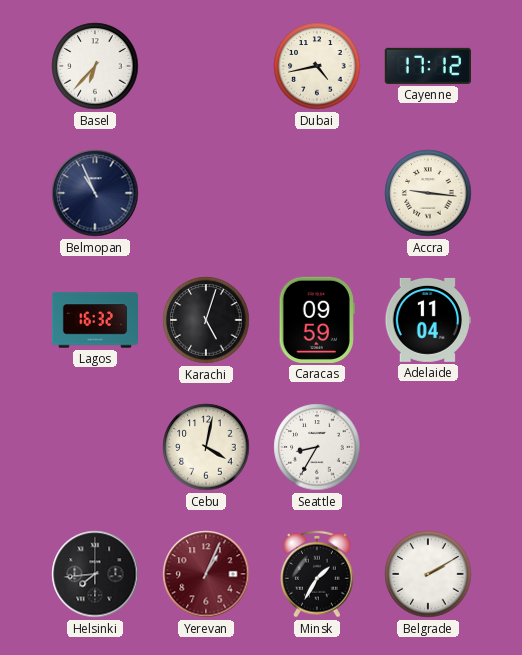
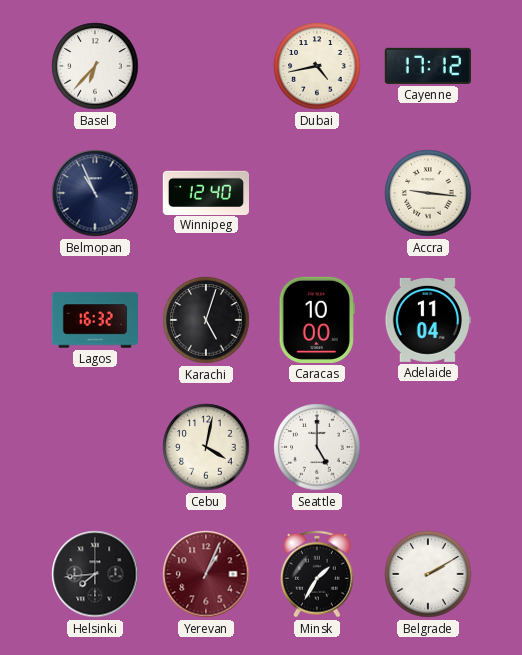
Winnipeg: none -> 12:40 (205, 192)
Caracas: 09:59 -> 10:00 (317, 320)
Seattle: 8:35 -> 5:00 (317, 447)
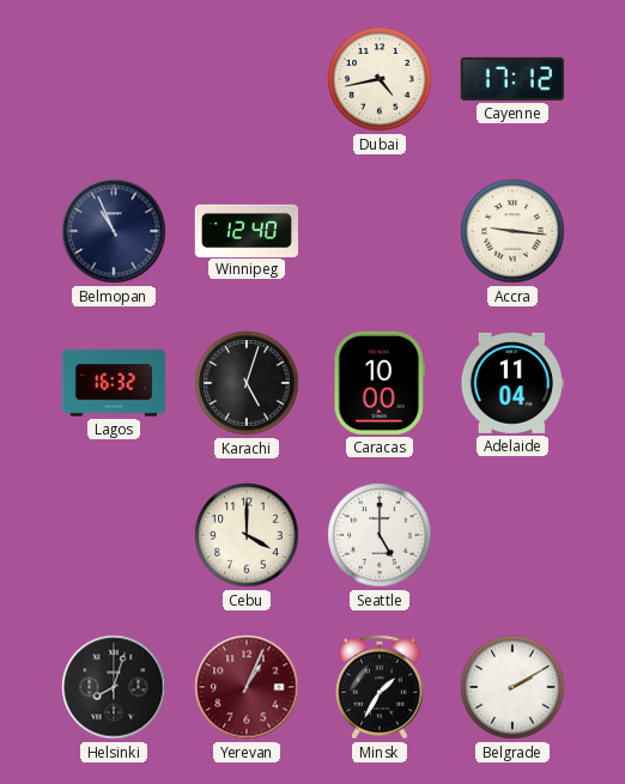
Basel: 6:37 -> none (95, 66)
Cebu: 4:02 -> 4:00 (247, 535)
Helsinki: 7:44 -> 8:03 (114, 687)
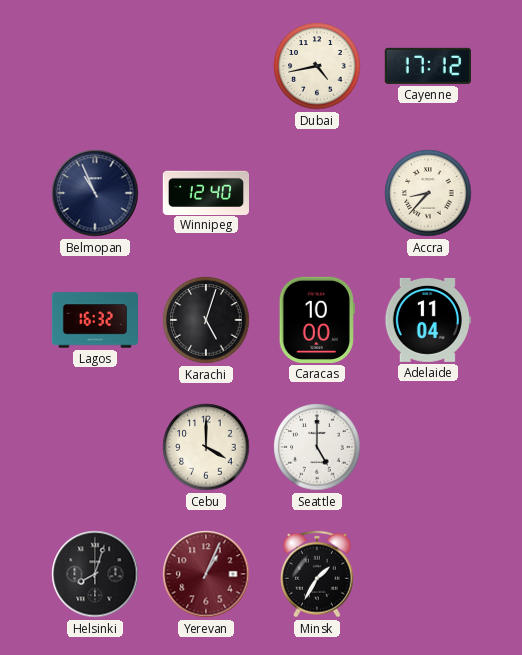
Accra: 9:16 -> 8:37 (428, 193)
Belgrade: 2:10 -> none (512, 687)
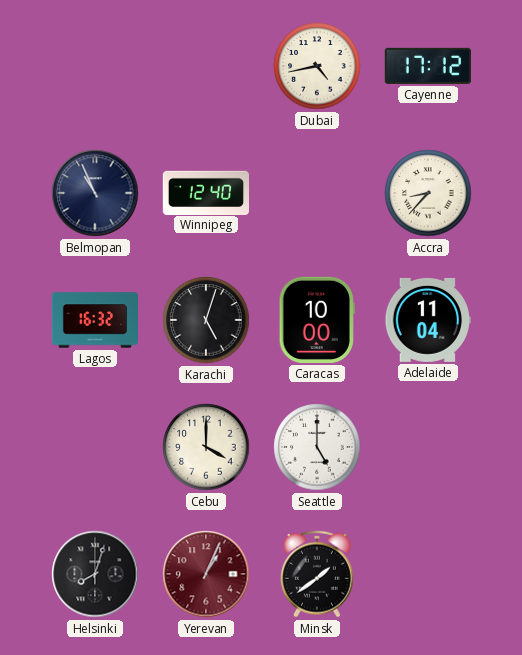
Minsk: 1:35 -> 1:39 (317, 574)
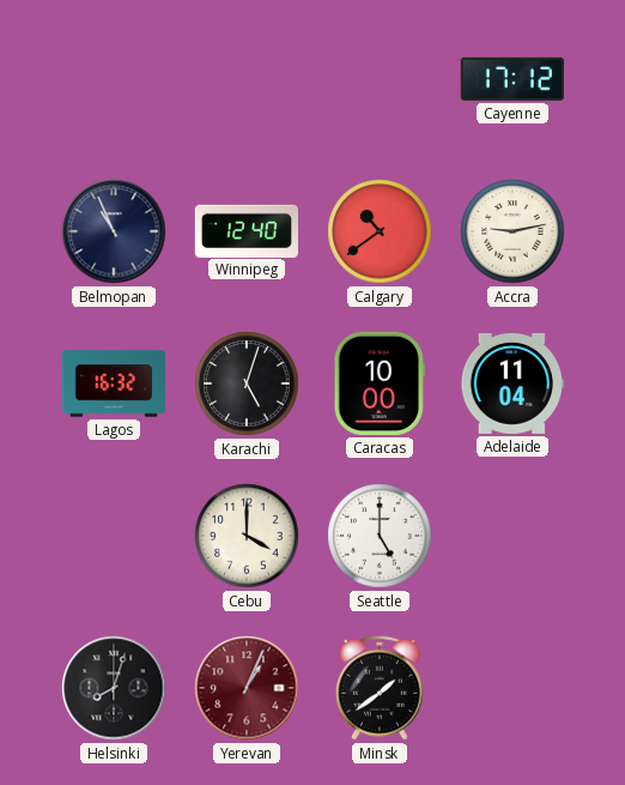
Dubai: 4:43 -> none (317, 66)
Calgary: none -> 10:39 (380, 231)
Accra: 8:37 -> 9:13 (512, 231)
